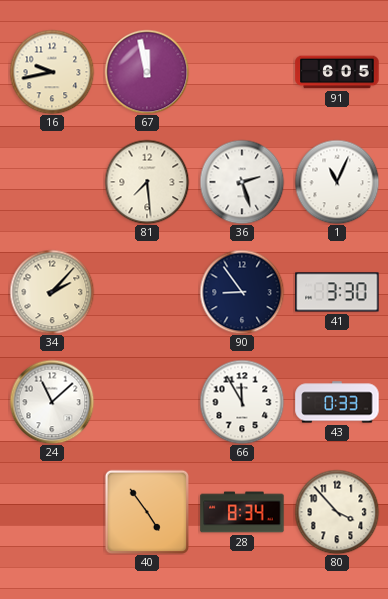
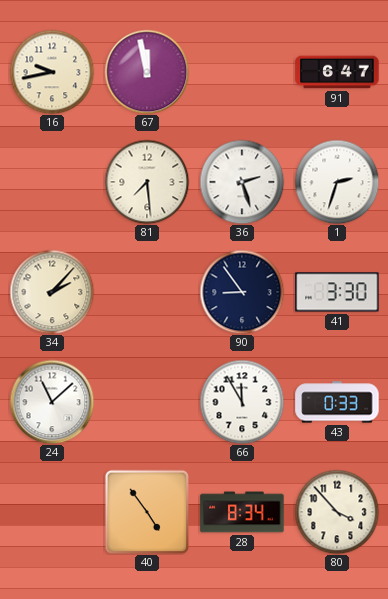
91: 6:05 -> 6:47 (337, 72)
1: 11:04 -> 2:33 (337, 182)
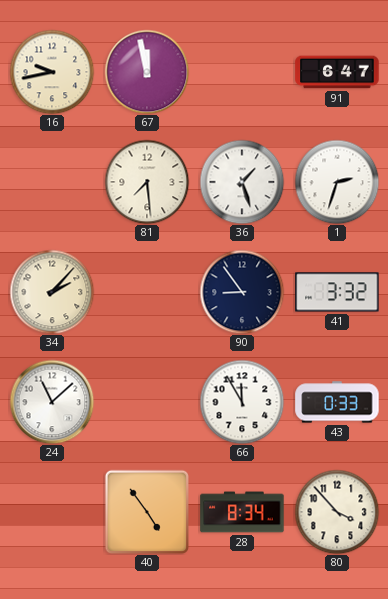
36: 2:27 -> 1:27 (242, 182)
41: 3:30 -> 3:32 (337, 292)
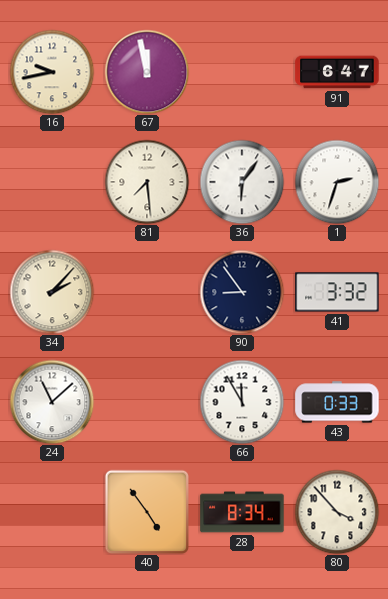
36: 1:27 -> 6:06 (242, 182)
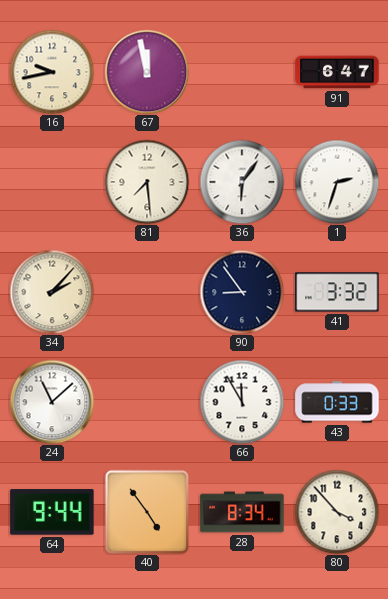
64: none -> 9:44 (52, 512)
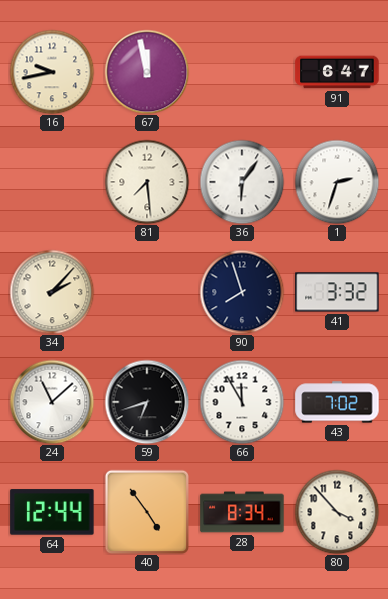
90: 8:54 -> 7:57 (242, 292)
59: none -> 6:42 (147, 402)
43: 0:33 -> 7:02 (337, 402)
64: 9:44 -> 12:44 (52, 512)
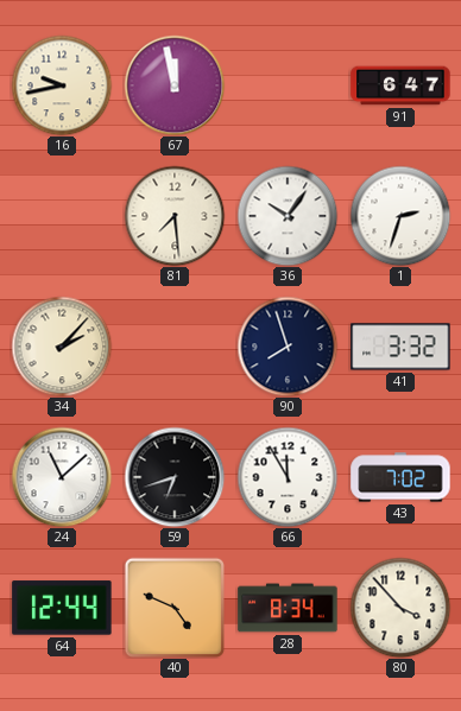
36: 6:06 -> 10:06 (288, 216)
40: 4:54 -> 4:49 (173, 607)
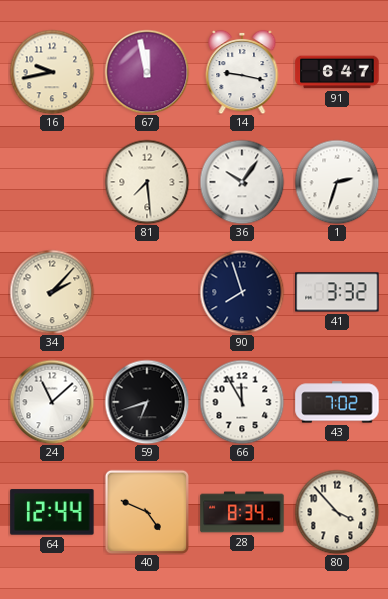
14: none -> 9:17 (242, 72)
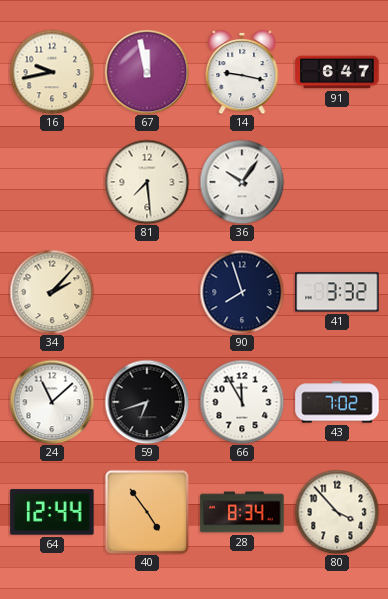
1: 2:33 -> none (337, 182)
40: 4:49 -> 4:54 (146, 511)
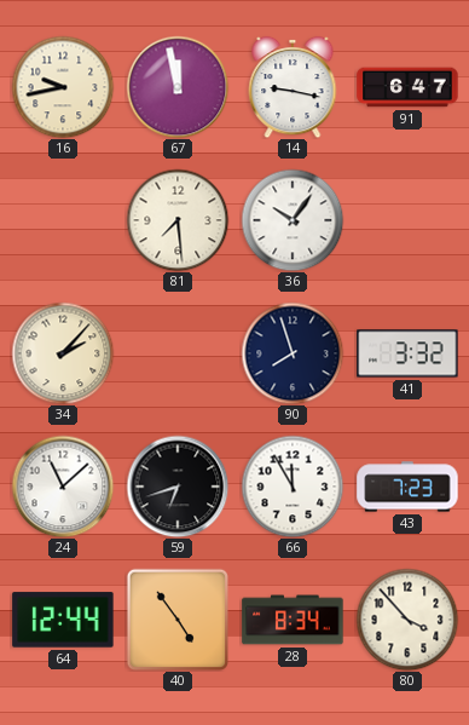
43: 7:02 -> 7:23 (407, 487)
